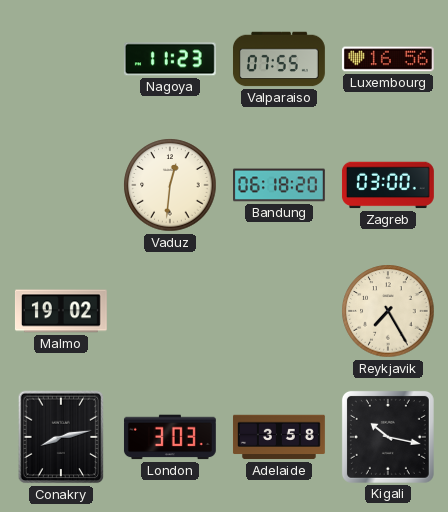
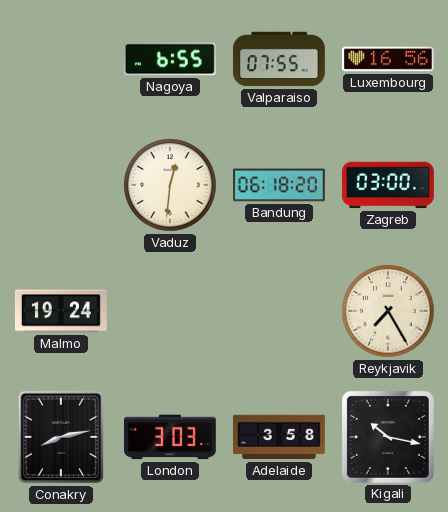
Nagoya: 11:23 -> 6:55 (170, 59)
Malmo: 19:02 -> 19:24 (61, 311)
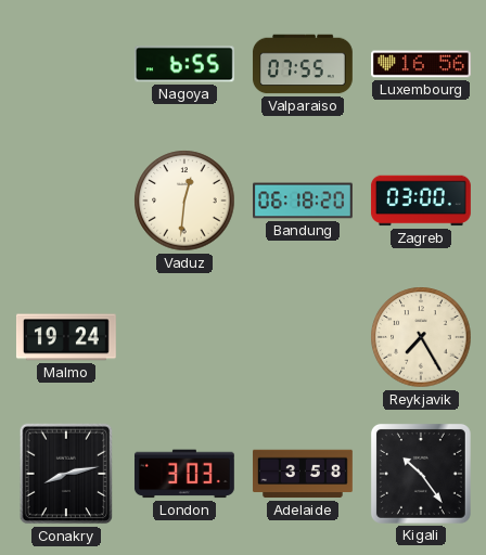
Kigali: 10:17 -> 10:24 (421, 474)
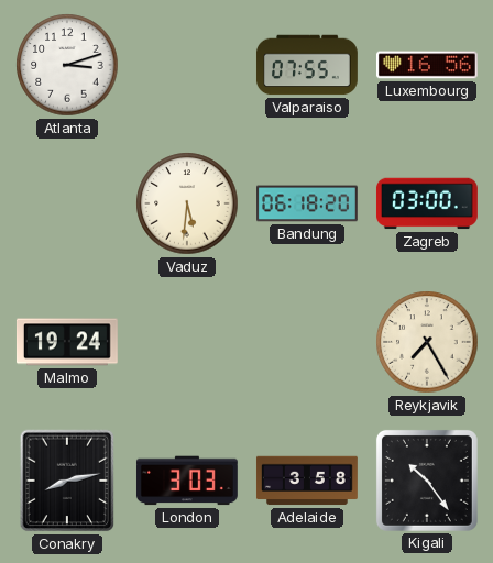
Atlanta: none -> 3:12 (67, 65)
Nagoya: 6:55 -> none (184, 64)
Vaduz: 12:31 -> 5:31 (187, 203)
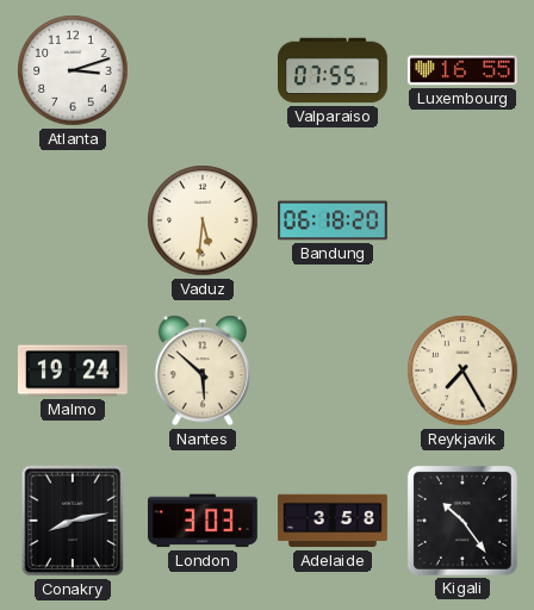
Luxembourg: 16:56 -> 16:55 (462, 70)
Zagreb: 03:00 -> none (427, 203)
Nantes: none -> 5:52 (203, 371)
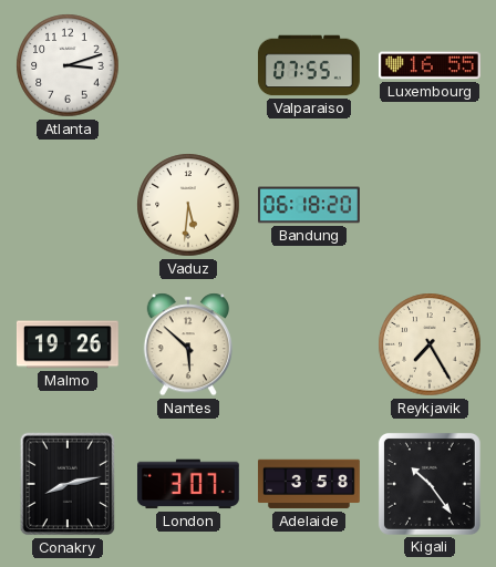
Malmo: 19:24 -> 19:26 (68, 344)
London: 3:03 -> 3:07 (188, 484)
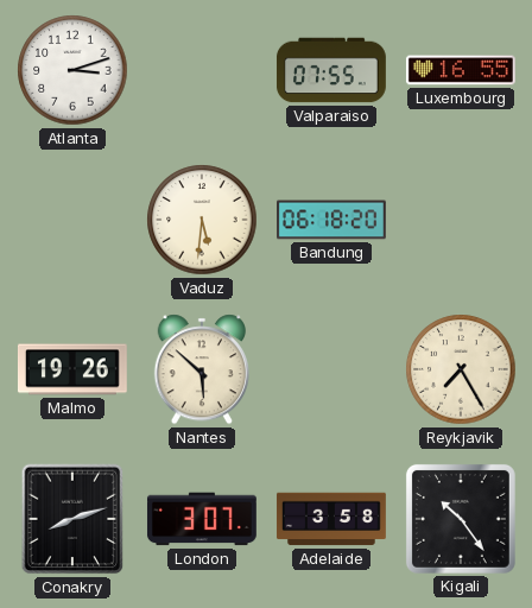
Conakry: 8:13 -> 8:12 (72, 519)
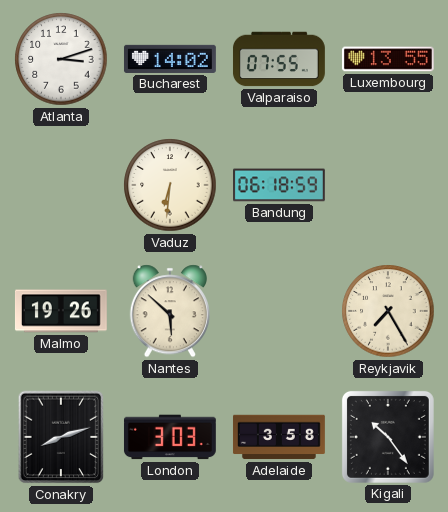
Bucharest: none -> 14:02 (170, 59)
Luxembourg: 16:55 -> 13:55 (388, 59)
Vaduz: 5:31 -> 6:31 (170, 185)
Bandung: 06:18:20 -> 06:18:59 (280, 185)
London: 3:07 -> 3:03 (170, 437)
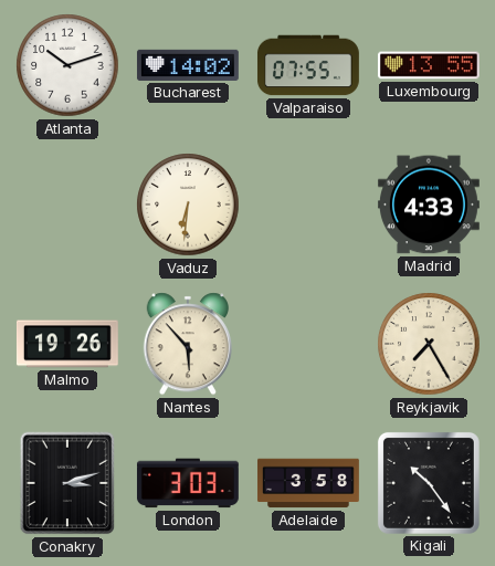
Atlanta: 3:12 -> 10:12 (67, 65)
Bandung: 06:18 -> none (280, 185)
Madrid: none -> 4:33 (429, 205)
Nantes: 5:52 -> 5:53 (188, 344)
Conakry: 8:12 -> 3:12 (67, 483)
